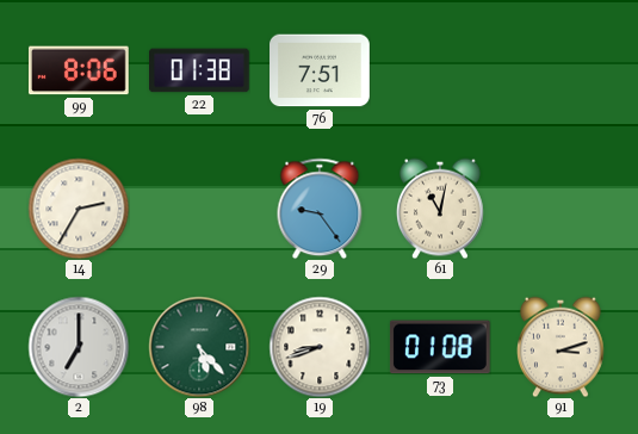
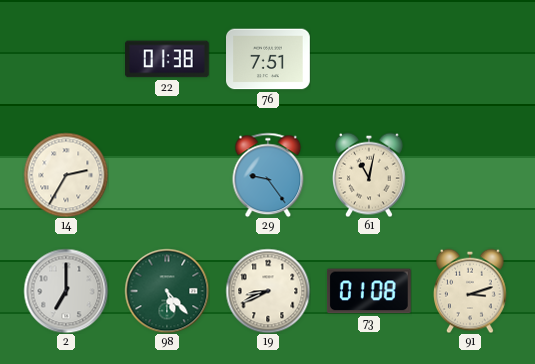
99: 8:06 -> none (79, 70)
19: 8:42 -> 8:41 (268, 291)
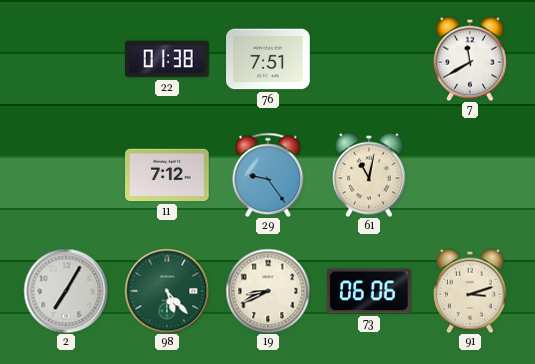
7: none -> 11:40 (471, 59)
14: 2:35 -> none (66, 175)
11: none -> 7:12 (168, 175)
2: 7:00 -> 7:05 (66, 291)
73: 01:08 -> 06:06 (369, 291)
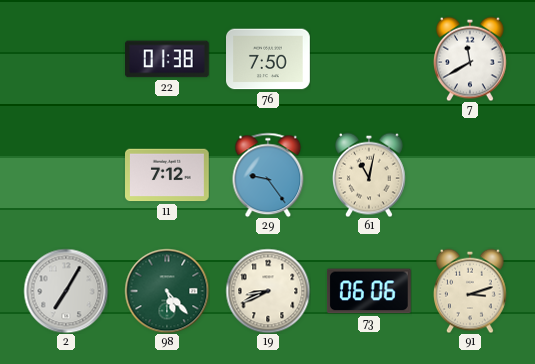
76: 7:51 -> 7:50 (269, 59)
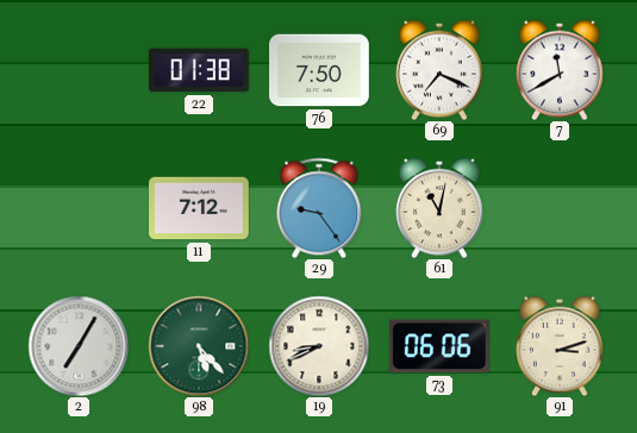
69: none -> 7:19 (441, 70)
